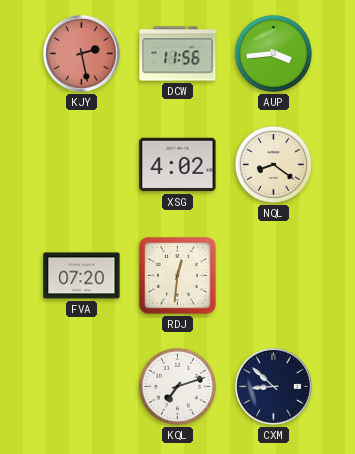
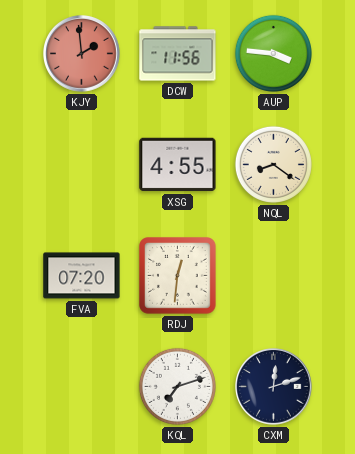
KJY: 2:28 -> 1:59 (82, 54)
AUP: 3:44 -> 3:46 (273, 53)
XSG: 4:02 -> 4:55 (178, 165)
CXM: 8:52 -> 12:12 (274, 387)
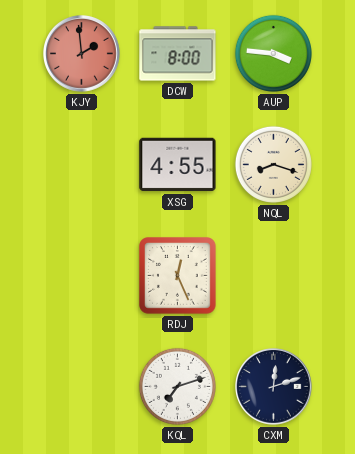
DCW: 11:56 -> 8:00 (178, 54)
NQL: 8:21 -> 8:18 (273, 164)
FVA: 07:20 -> none (82, 276)
RDJ: 12:31 -> 12:26 (178, 276)
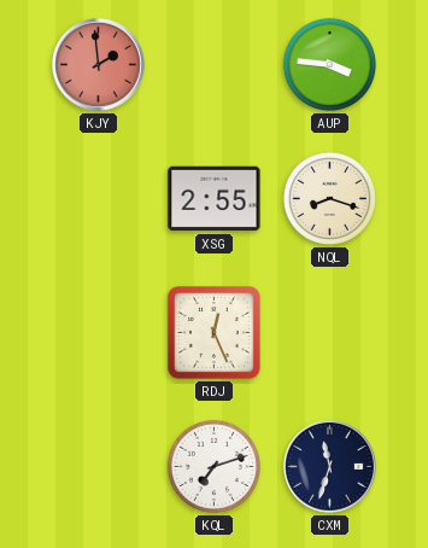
DCW: 8:00 -> none (178, 54)
XSG: 4:55 -> 2:55 (215, 199)
CXM: 12:12 -> 11:33 (330, 467)
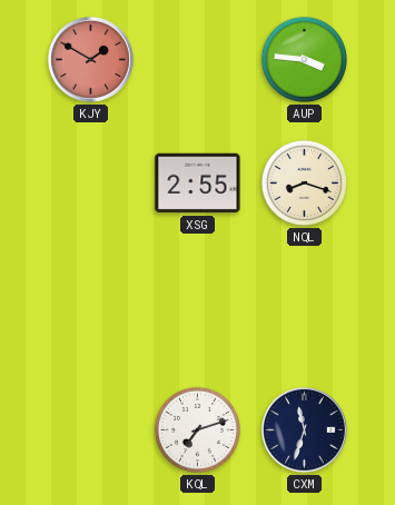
KJY: 1:59 -> 1:50 (91, 60)
RDJ: 12:26 -> none (215, 333)
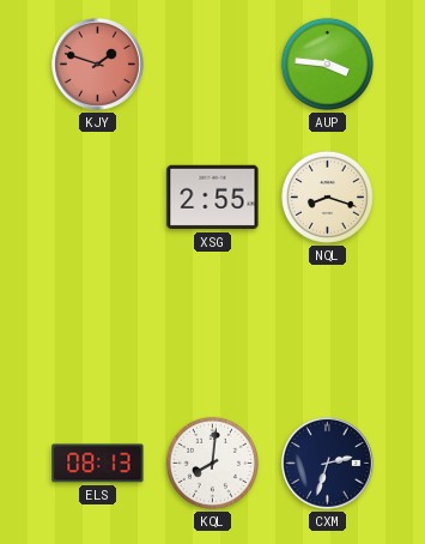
KJY: 1:50 -> 1:48 (98, 65)
ELS: none -> 08:13 (98, 464)
KQL: 7:12 -> 8:01 (212, 463)
CXM: 11:33 -> 2:33 (328, 464)
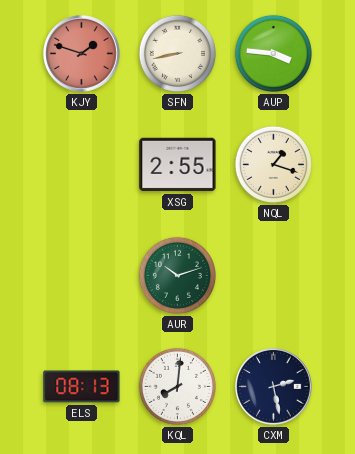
SFN: none -> 8:43 (177, 53)
NQL: 8:18 -> 1:18 (273, 164)
AUR: none -> 10:12 (177, 275)
CXM: 2:33 -> 2:28 (274, 387)
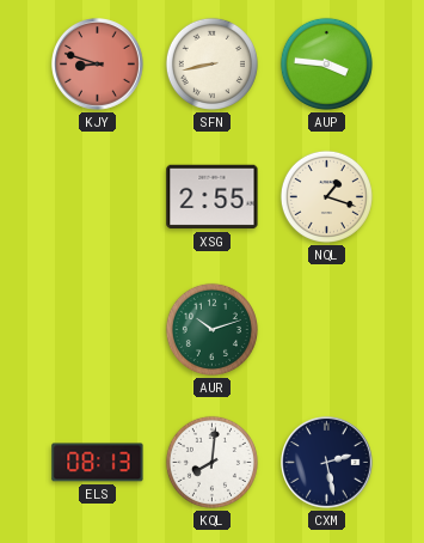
KJY: 1:48 -> 8:48 (98, 65)
